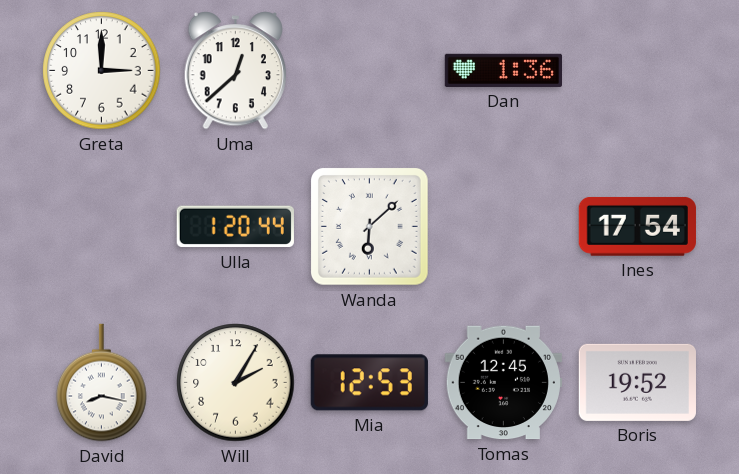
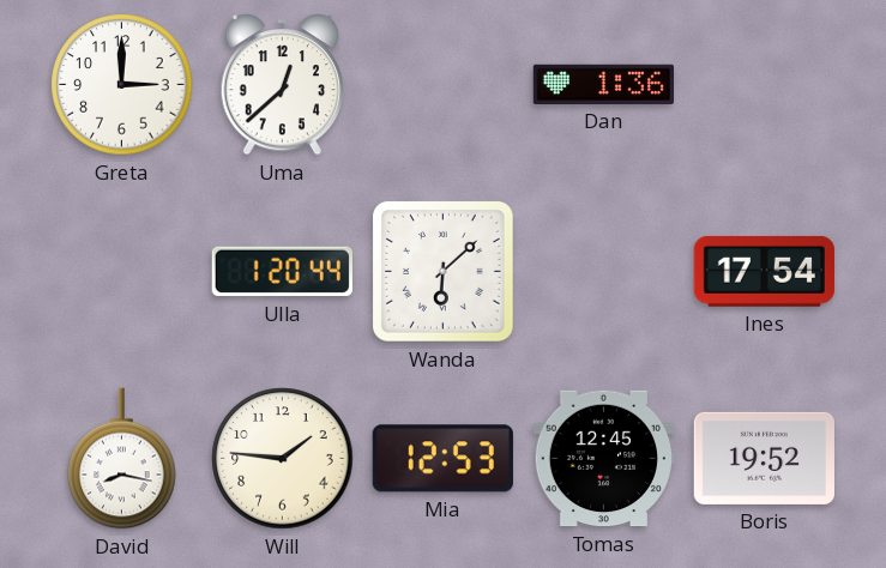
Will: 2:05 -> 1:46 (283, 459)
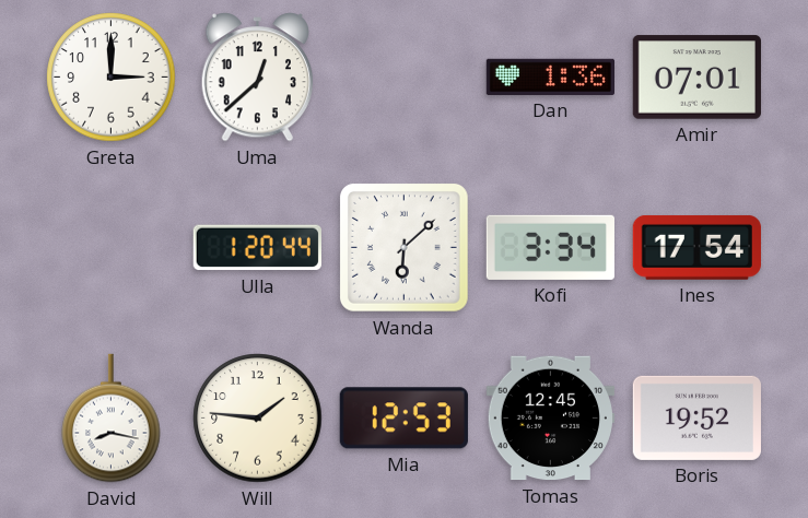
Amir: none -> 07:01 (696, 78)
Kofi: none -> 3:34 (550, 247)
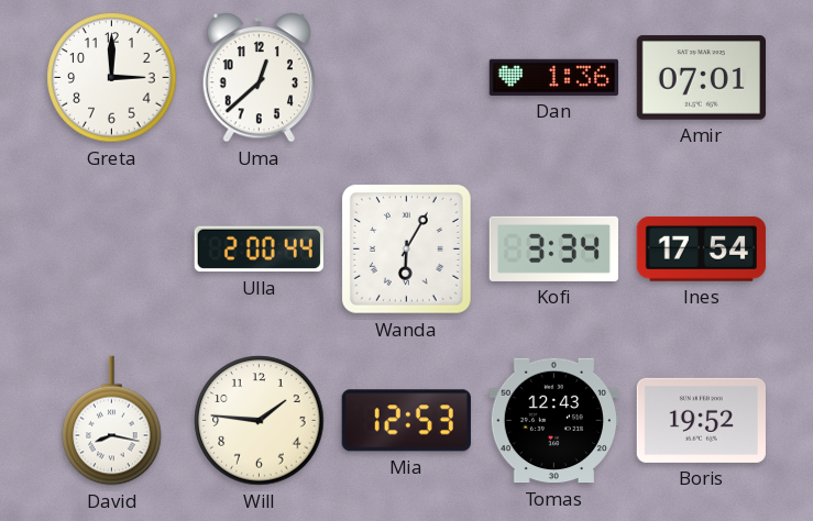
Ulla: 1:20 -> 2:00 (259, 250)
Wanda: 6:08 -> 6:05 (406, 248)
Tomas: 12:45 -> 12:43 (553, 421)
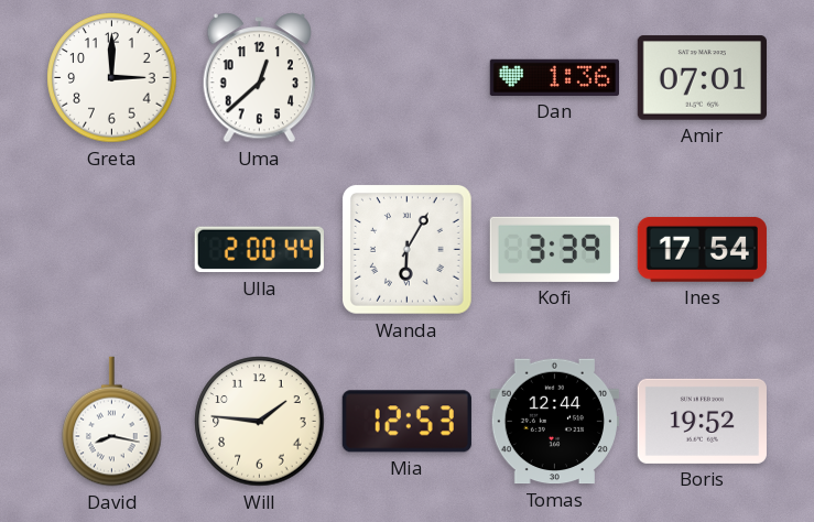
Kofi: 3:34 -> 3:39 (554, 249)
Tomas: 12:43 -> 12:44 (554, 422)
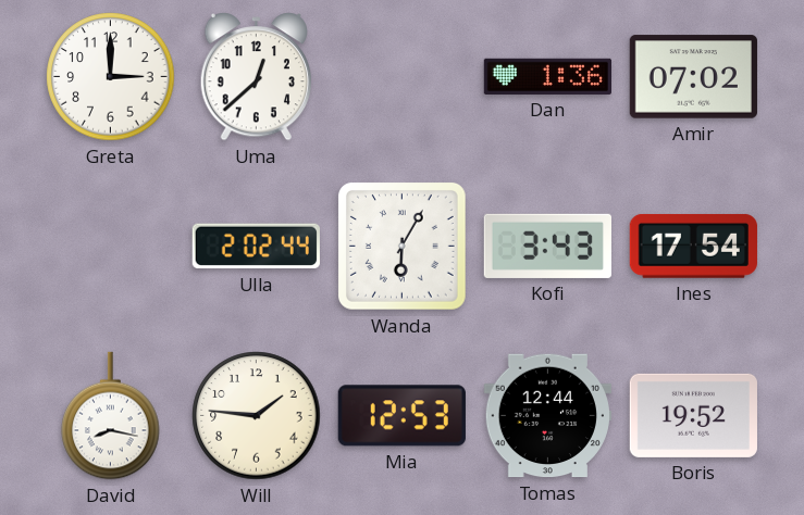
Amir: 07:01 -> 07:02 (693, 77)
Ulla: 2:00 -> 2:02 (256, 247)
Kofi: 3:39 -> 3:43 (547, 246)
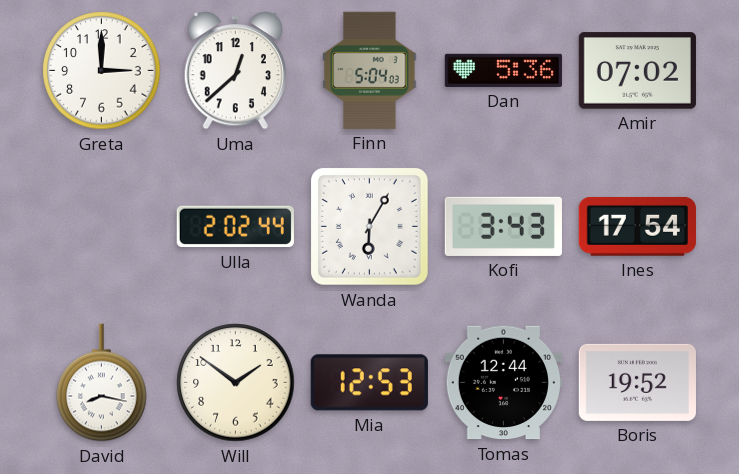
Finn: none -> 5:04 (370, 70)
Dan: 1:36 -> 5:36 (503, 70)
Will: 1:46 -> 1:51 (236, 383)
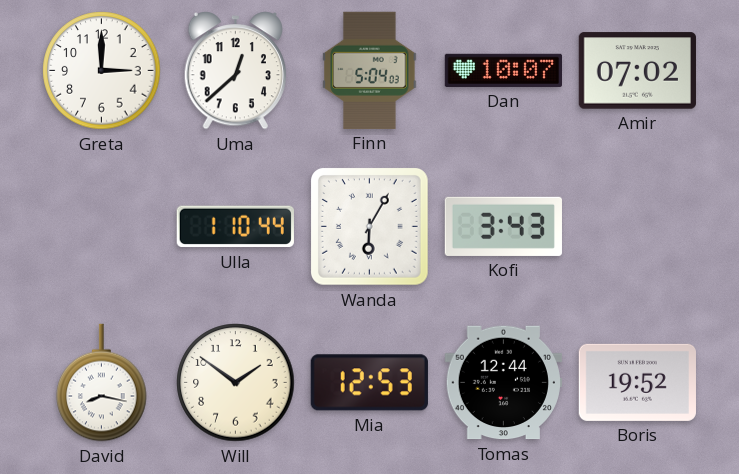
Dan: 5:36 -> 10:07 (503, 70)
Ulla: 2:02 -> 1:10 (235, 227)
Ines: 17:54 -> none (637, 226)
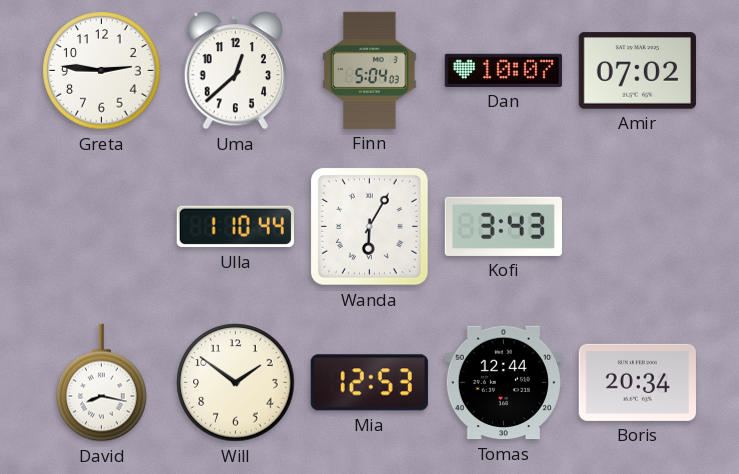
Greta: 3:00 -> 2:46 (102, 71)
Boris: 19:52 -> 20:34 (637, 382)
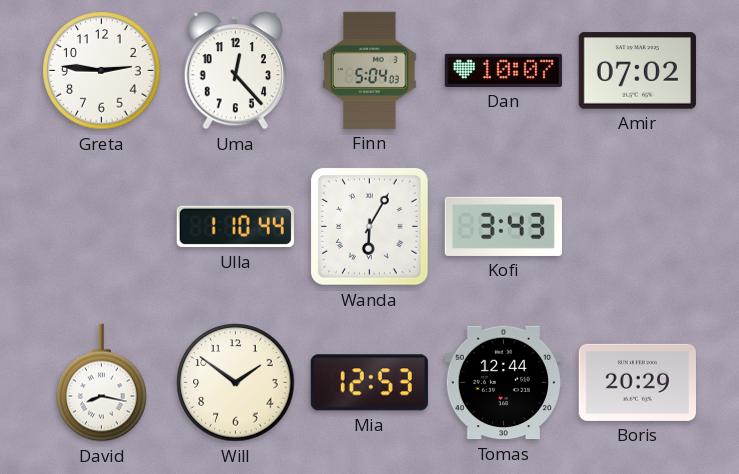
Uma: 12:38 -> 12:23 (236, 71)
Boris: 20:34 -> 20:29 (637, 382)
